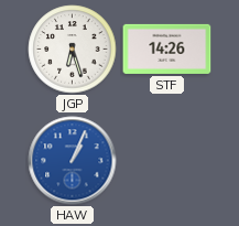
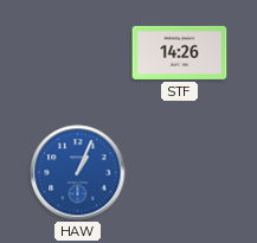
JGP: 6:27 -> none (73, 50)
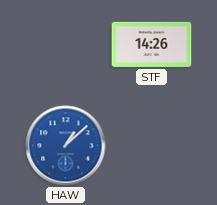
HAW: 1:04 -> 1:08 (66, 146)
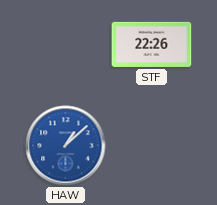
STF: 14:26 -> 22:26 (152, 44)
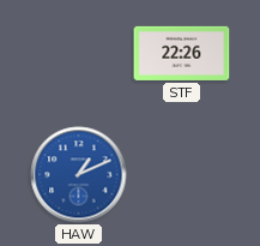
HAW: 1:08 -> 1:11 (79, 175)
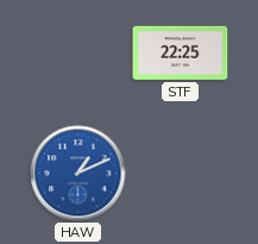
STF: 22:26 -> 22:25 (181, 52)
